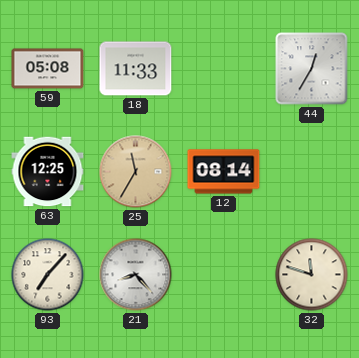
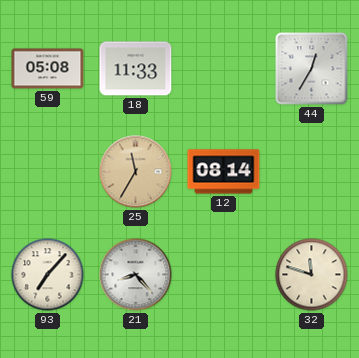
63: 12:25 -> none (48, 172)
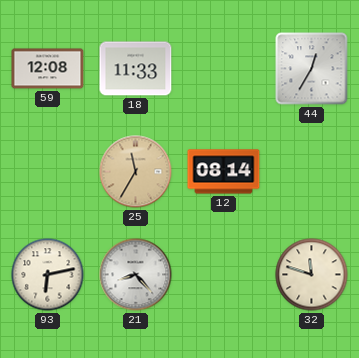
59: 05:08 -> 12:08 (48, 69)
93: 7:07 -> 6:13 (48, 275)
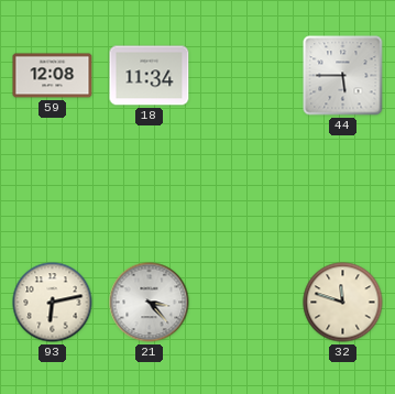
18: 11:33 -> 11:34 (150, 76)
44: 12:35 -> 5:45 (343, 76)
25: 11:35 -> none (136, 172)
12: 08:14 -> none (224, 172)
21: 8:23 -> 3:23 (150, 303)
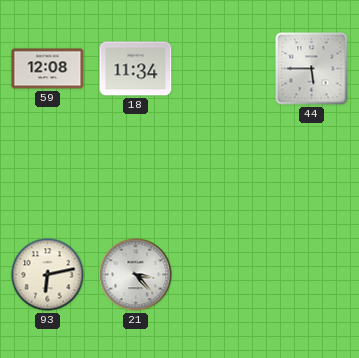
32: 11:48 -> none (343, 303)
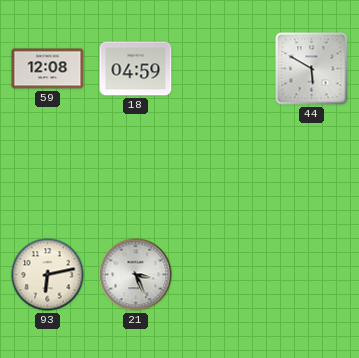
18: 11:34 -> 04:59 (136, 69)
44: 5:45 -> 5:50 (312, 69)
21: 3:23 -> 3:26 (136, 275)
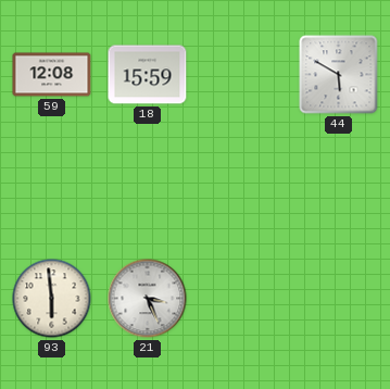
18: 04:59 -> 15:59 (148, 75)
93: 6:13 -> 5:59 (52, 299)
